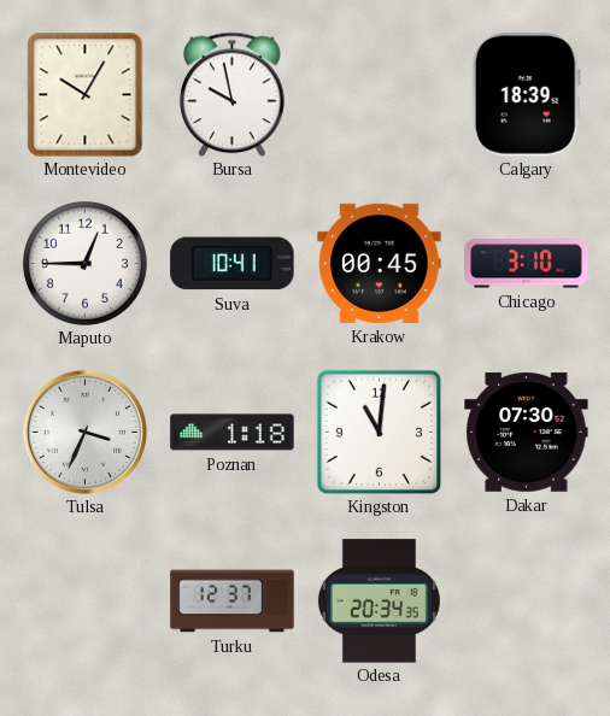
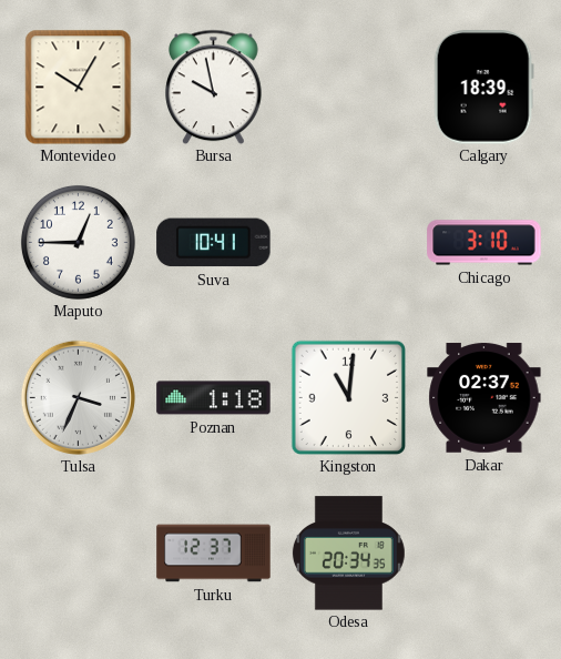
Krakow: 00:45 -> none (380, 263)
Dakar: 07:30 -> 02:37 (484, 398)
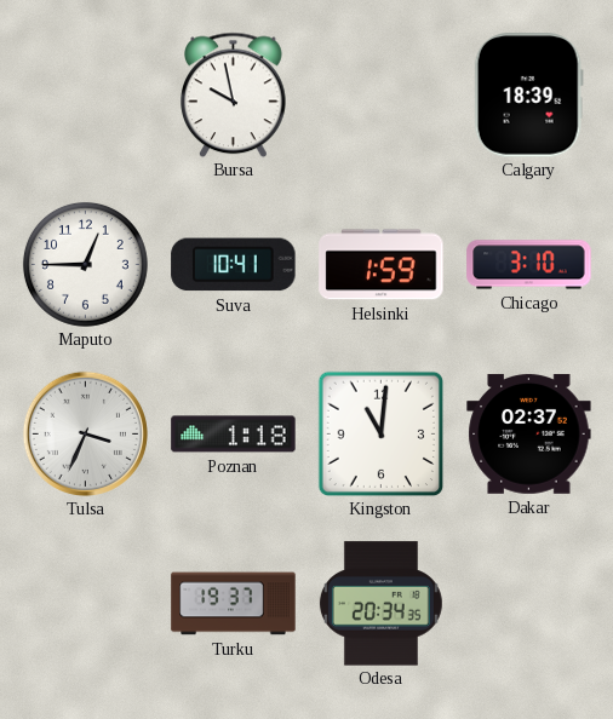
Montevideo: 10:05 -> none (79, 87)
Helsinki: none -> 1:59 (382, 265)
Turku: 12:37 -> 19:37 (234, 604)
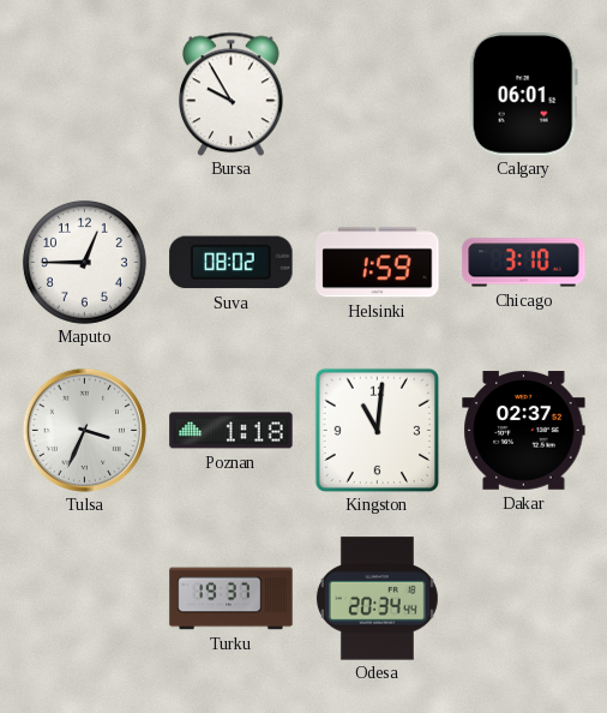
Bursa: 9:58 -> 9:55 (232, 94)
Calgary: 18:39 -> 06:01 (523, 95)
Suva: 10:41 -> 08:02 (232, 263)
Odesa: 20:34:35 -> 20:34:44 (377, 599)
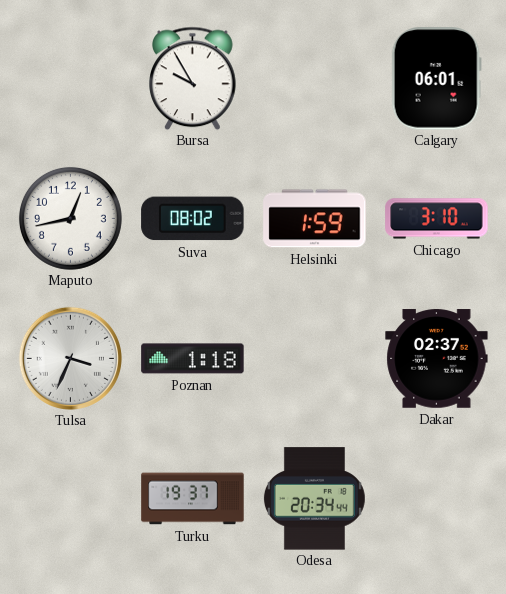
Maputo: 12:45 -> 12:43 (70, 218)
Kingston: 11:01 -> none (377, 430)
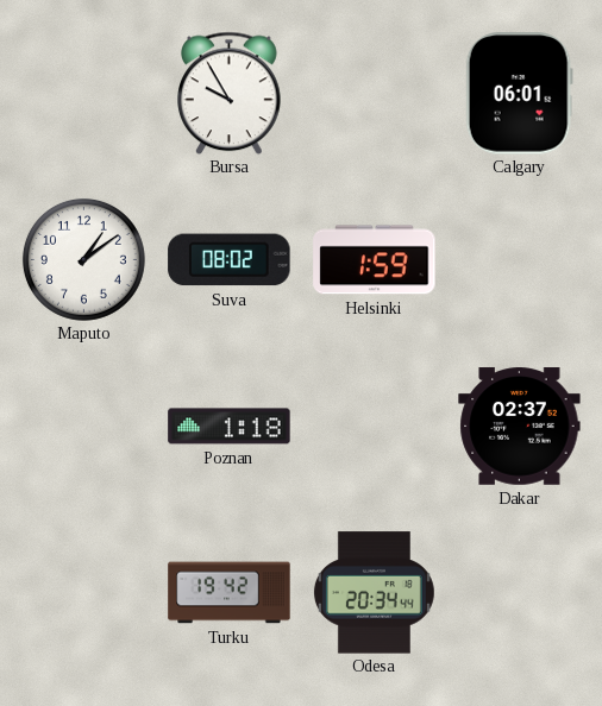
Maputo: 12:43 -> 1:09 (83, 259)
Chicago: 3:10 -> none (437, 219)
Tulsa: 3:34 -> none (70, 358)
Turku: 19:37 -> 19:42 (230, 593)
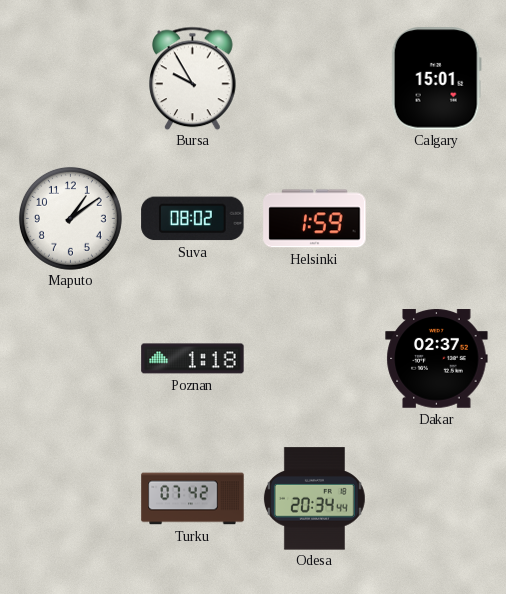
Calgary: 06:01 -> 15:01 (436, 79)
Turku: 19:42 -> 07:42 (193, 499)
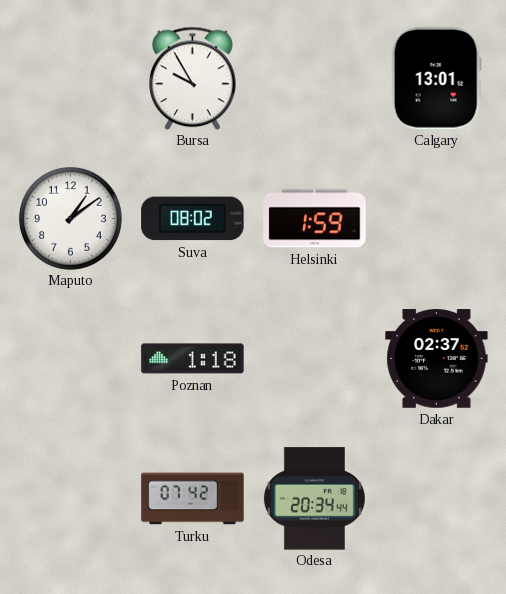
Calgary: 15:01 -> 13:01 (436, 79)
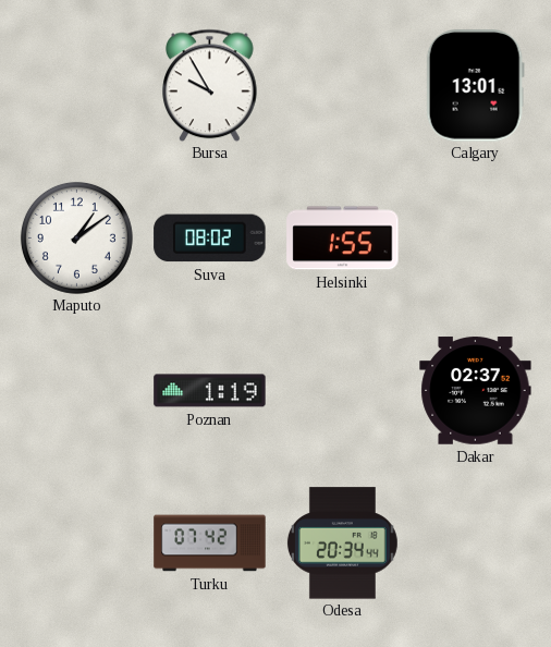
Helsinki: 1:59 -> 1:55 (343, 239)
Poznan: 1:18 -> 1:19 (210, 391)
